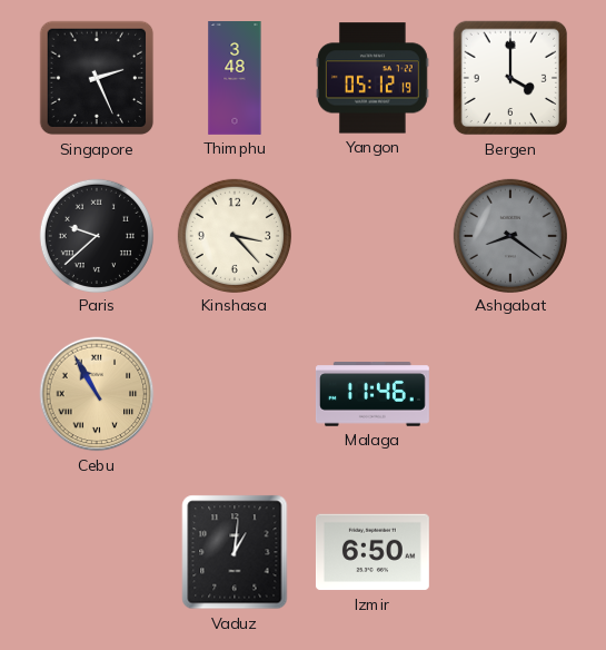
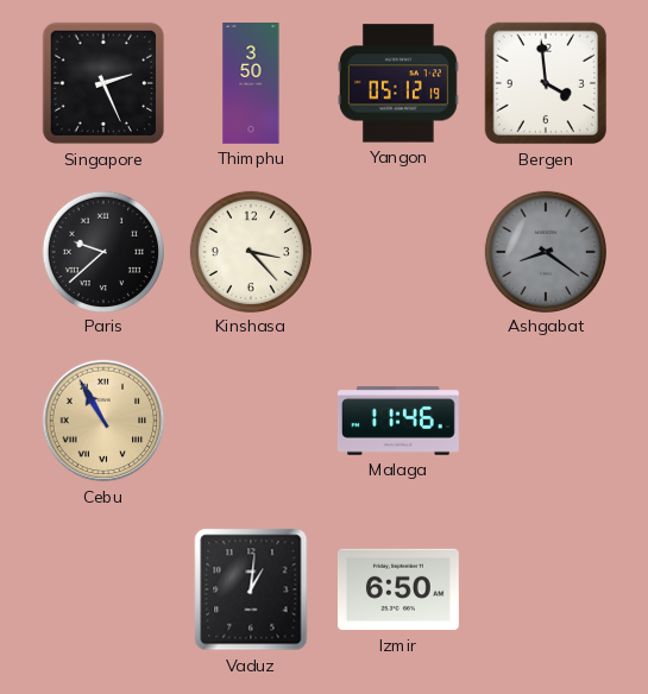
Thimphu: 3:48 -> 3:50 (251, 84)
Bergen: 4:00 -> 3:59 (546, 83)
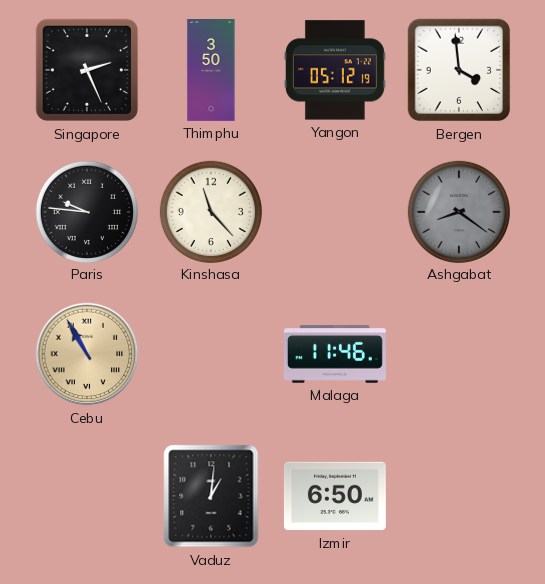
Paris: 9:38 -> 9:46 (86, 211)
Kinshasa: 3:23 -> 11:23 (210, 211)
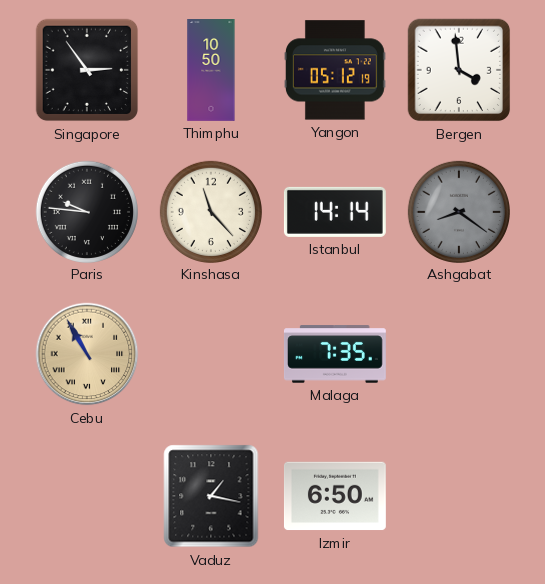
Singapore: 2:26 -> 2:54 (87, 70)
Thimphu: 3:50 -> 10:50 (211, 71)
Istanbul: none -> 14:14 (335, 212)
Malaga: 11:46 -> 7:35 (335, 354)
Vaduz: 1:01 -> 1:17 (211, 496)
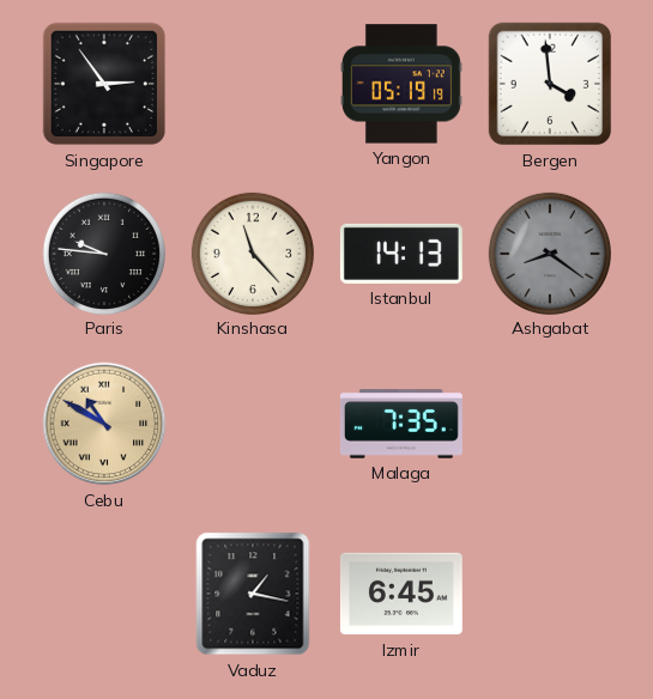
Thimphu: 10:50 -> none (211, 71)
Yangon: 05:12 -> 05:19 (401, 84)
Istanbul: 14:14 -> 14:13 (401, 254)
Cebu: 10:55 -> 10:50 (104, 424)
Izmir: 6:50 -> 6:45 (401, 594)
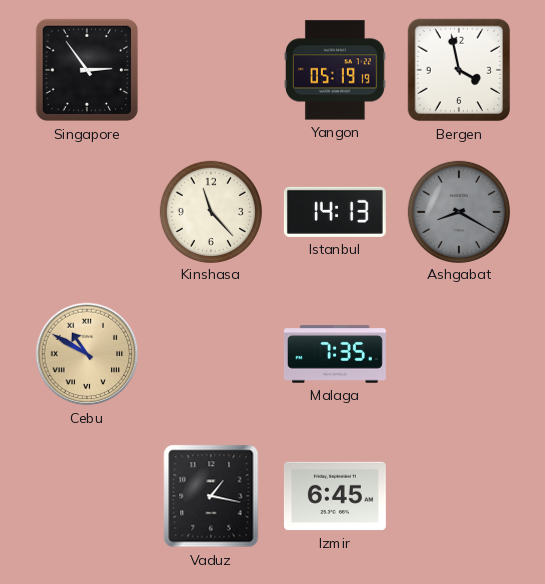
Bergen: 3:59 -> 3:58 (459, 70)
Paris: 9:46 -> none (103, 253)
Ashgabat: 8:21 -> 8:20 (458, 211)
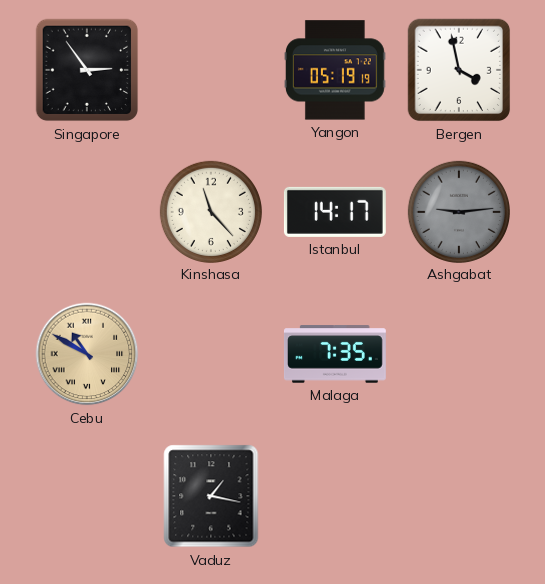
Istanbul: 14:13 -> 14:17 (335, 212)
Ashgabat: 8:20 -> 9:14 (458, 211)
Izmir: 6:45 -> none (335, 496)
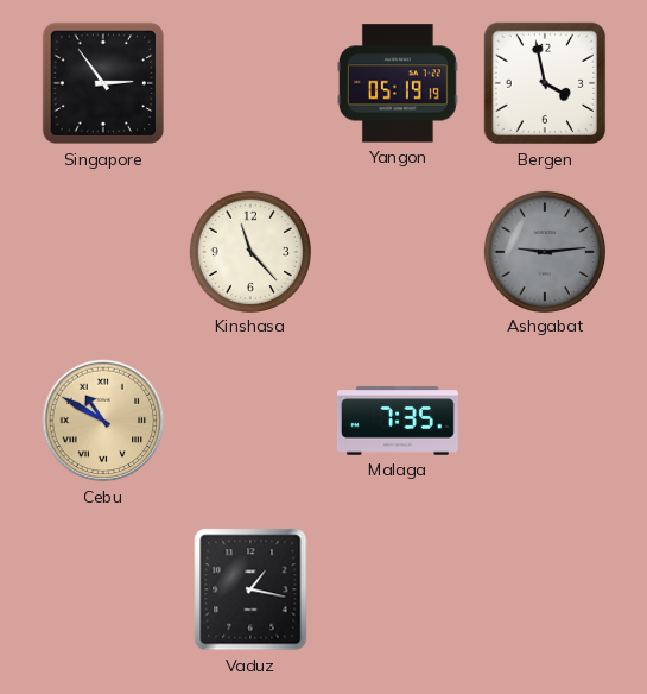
Istanbul: 14:17 -> none (335, 212)
